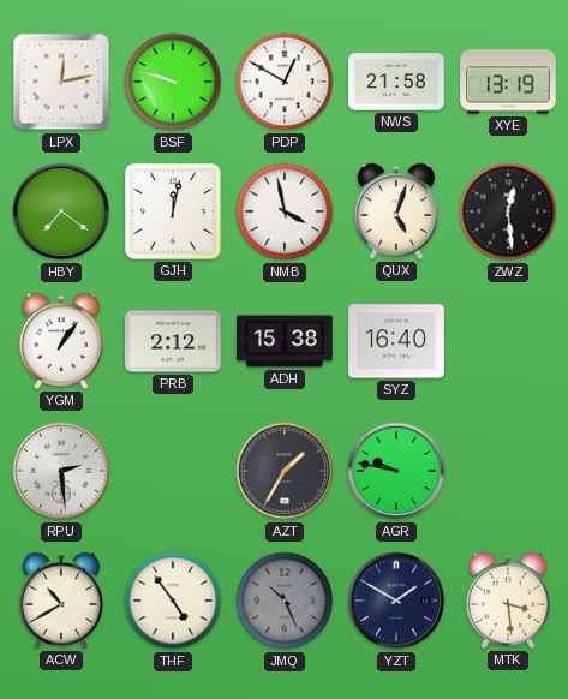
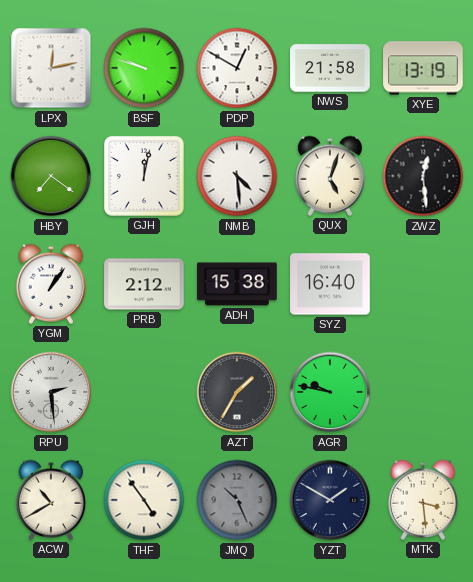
NMB: 3:58 -> 4:29 (237, 176)
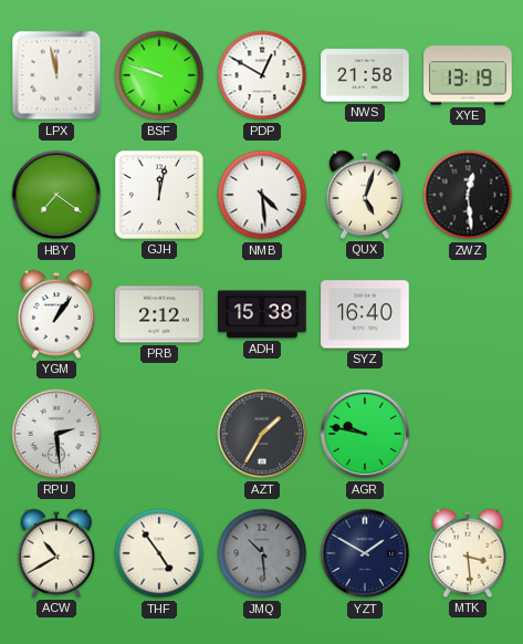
LPX: 12:13 -> 11:58 (56, 75)
JMQ: 10:26 -> 10:29 (262, 553)
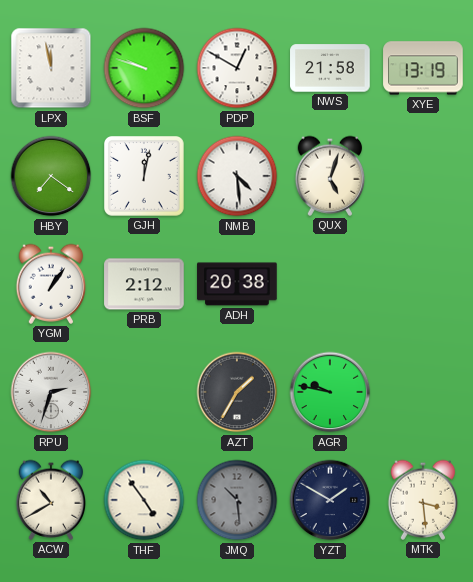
ZWZ: 12:29 -> none (468, 195)
ADH: 15:38 -> 20:38 (237, 284)
SYZ: 16:40 -> none (365, 314)
RPU: 2:29 -> 2:33 (51, 392)
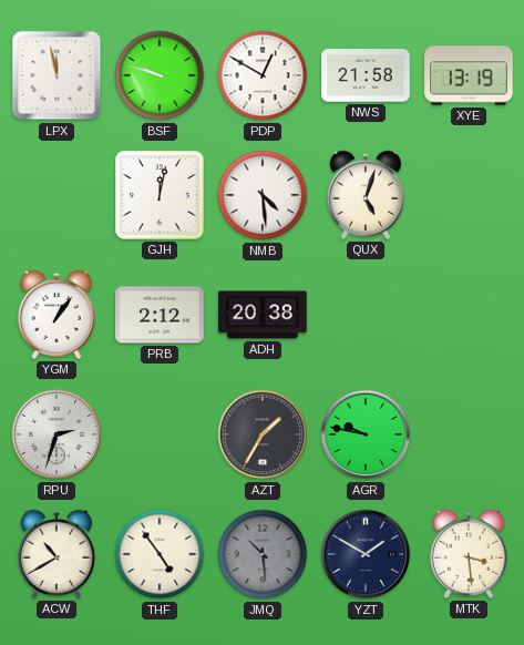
HBY: 7:21 -> none (51, 176)
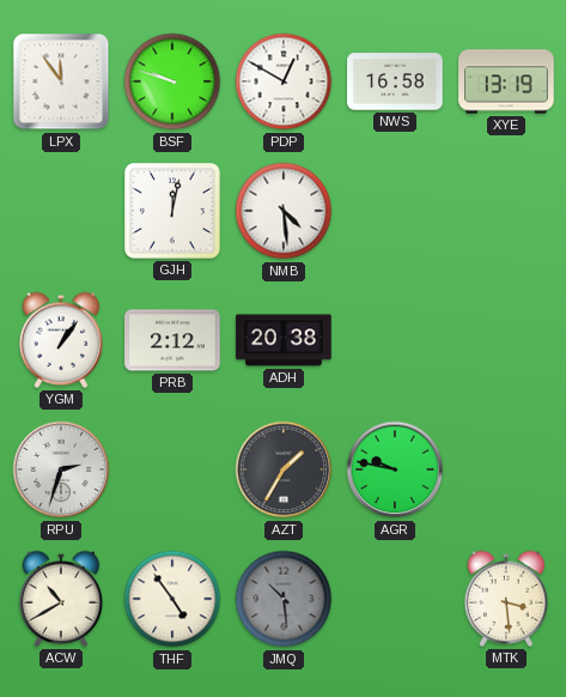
LPX: 11:58 -> 11:54 (61, 81)
NWS: 21:58 -> 16:58 (395, 81)
QUX: 5:03 -> none (366, 195)
YZT: 1:50 -> none (366, 554)
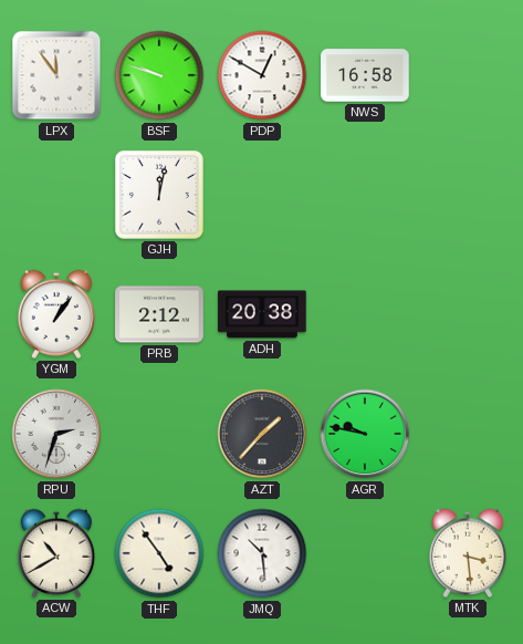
XYE: 13:19 -> none (506, 81)
NMB: 4:29 -> none (284, 211)
AZT: 1:35 -> 1:37 (262, 434)
JMQ dial: grey -> white (262, 553)
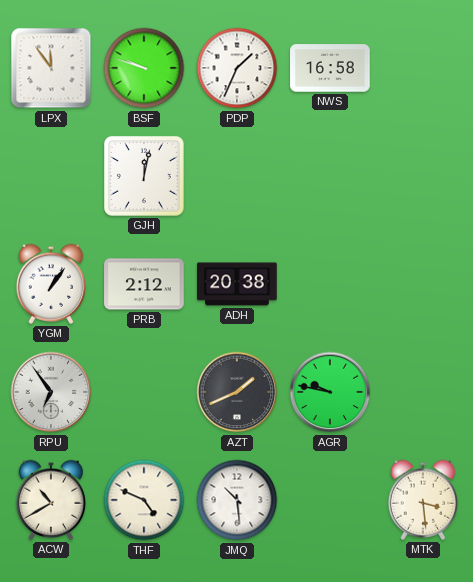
PDP: 12:50 -> 1:34 (237, 68)
RPU: 2:33 -> 6:54 (51, 392)
AZT: 1:37 -> 1:41 (237, 392)
THF: 4:54 -> 4:49 (144, 500)
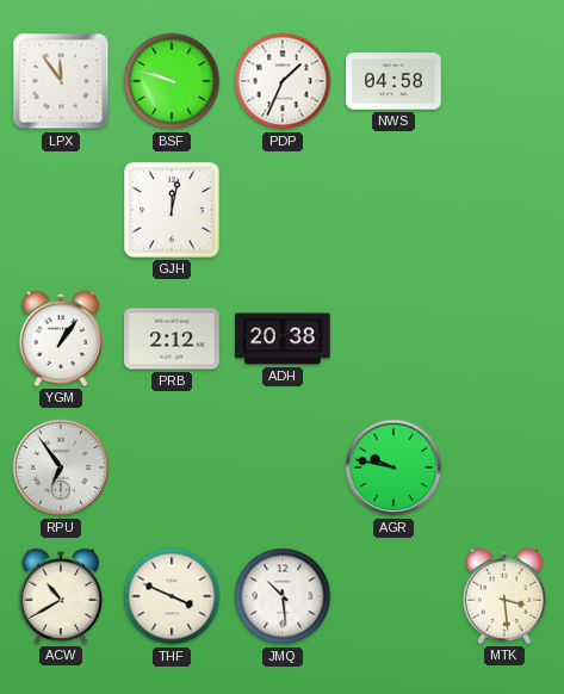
NWS: 16:58 -> 04:58 (393, 81)
AZT: 1:41 -> none (237, 392)
THF: 4:49 -> 3:49 (172, 596)
